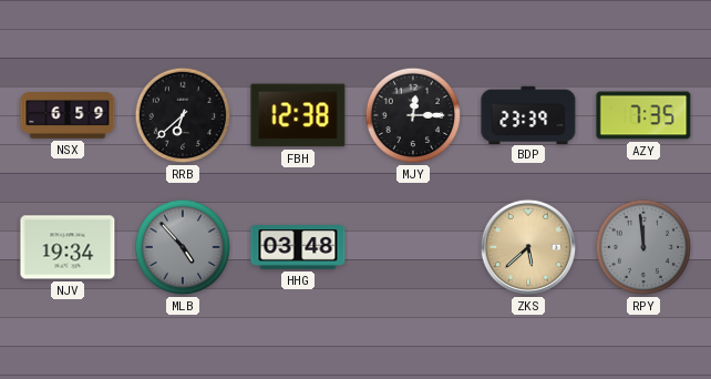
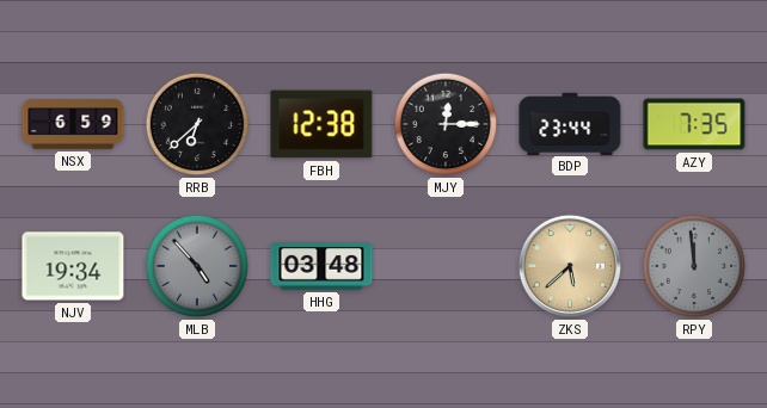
BDP: 23:39 -> 23:44 (570, 123)
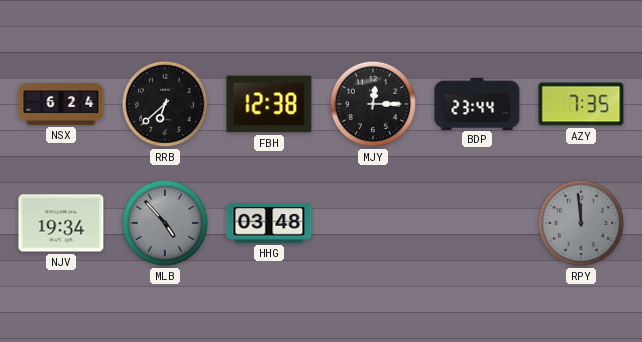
NSX: 6:59 -> 6:24 (61, 104)
ZKS: 5:38 -> none (570, 266)
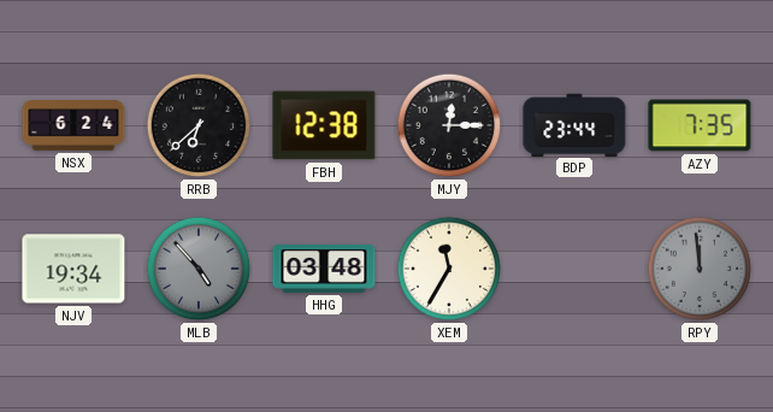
XEM: none -> 11:35 (449, 269)
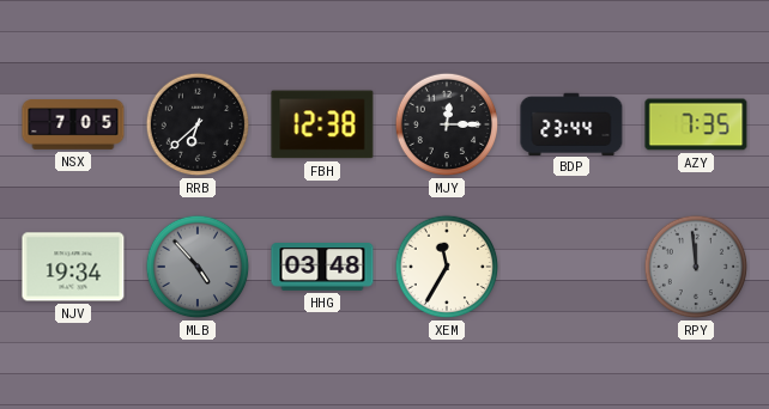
NSX: 6:24 -> 7:05 (73, 124)
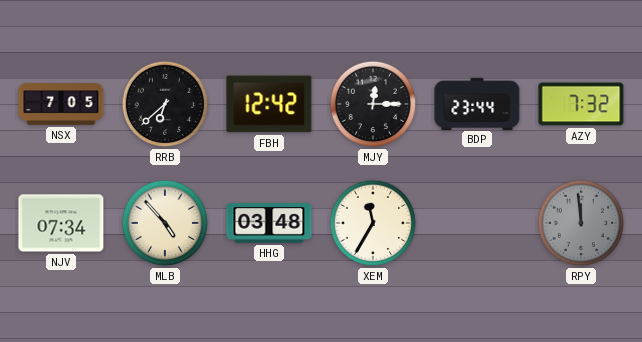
FBH: 12:38 -> 12:42 (269, 104)
AZY: 7:35 -> 7:32 (581, 104)
NJV: 19:34 -> 07:34 (61, 223)
MLB dial: grey -> cream (165, 223)
